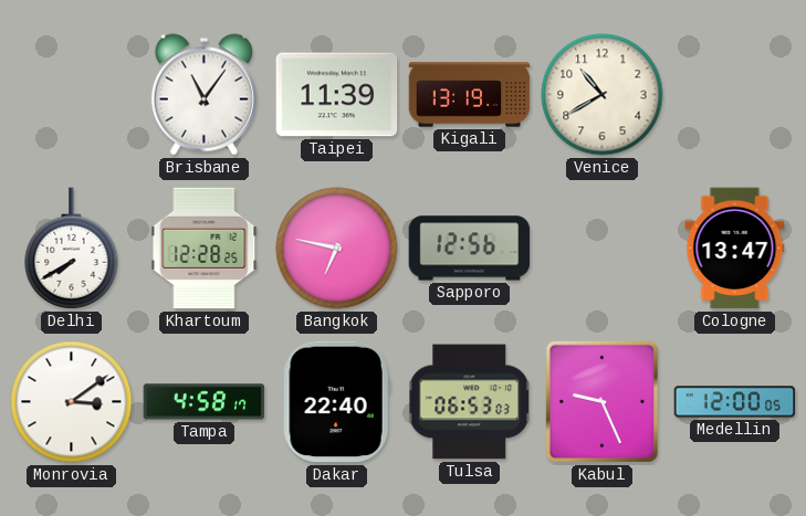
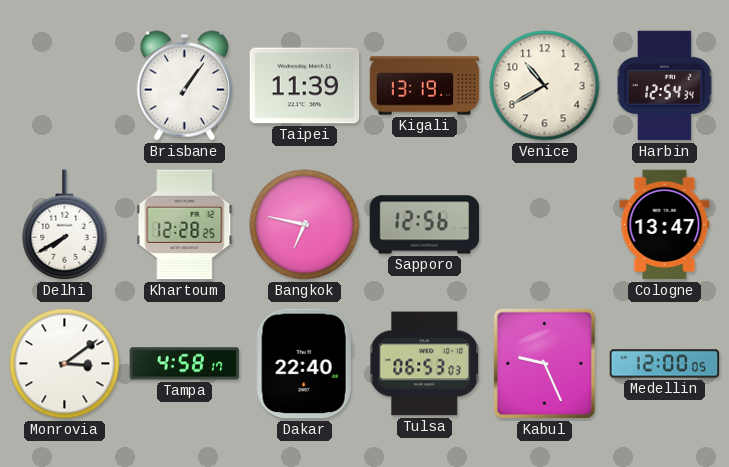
Brisbane: 11:06 -> 1:06 (184, 86)
Harbin: none -> 12:54 (664, 86)
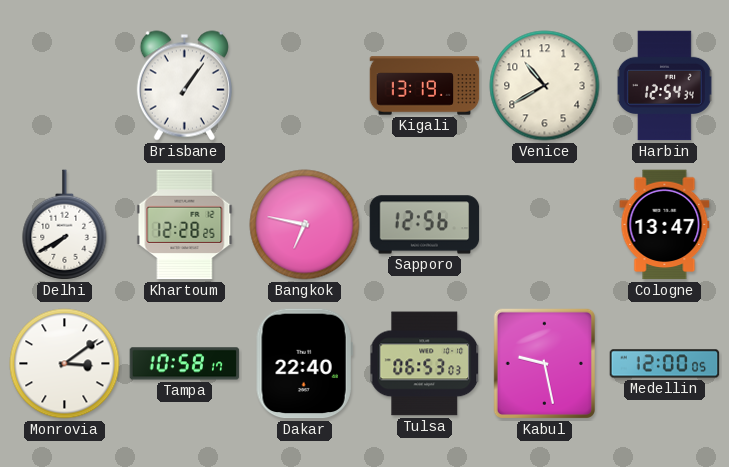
Taipei: 11:39 -> none (305, 86)
Tampa: 4:58 -> 10:58 (185, 364)
Kabul: 9:26 -> 9:28 (544, 363)
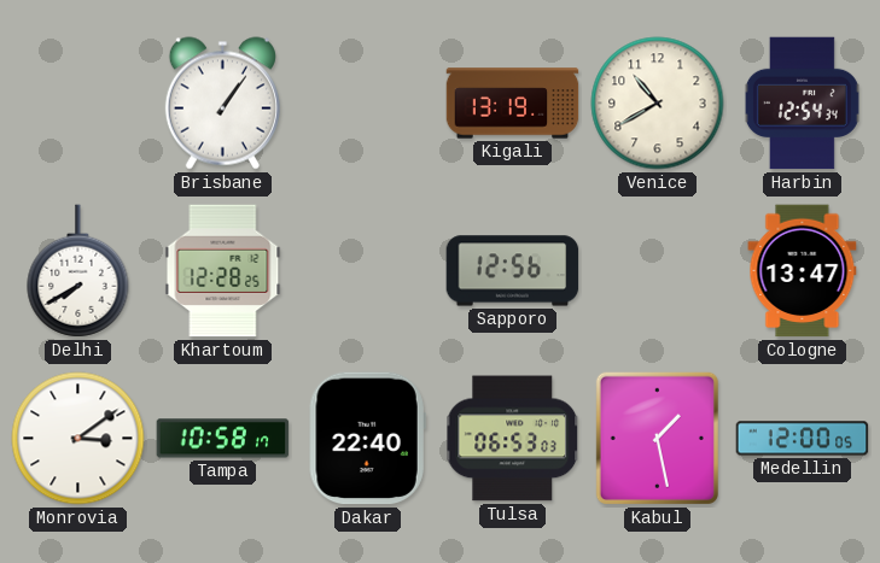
Bangkok: 6:47 -> none (305, 225)
Kabul: 9:28 -> 1:28 (657, 438)
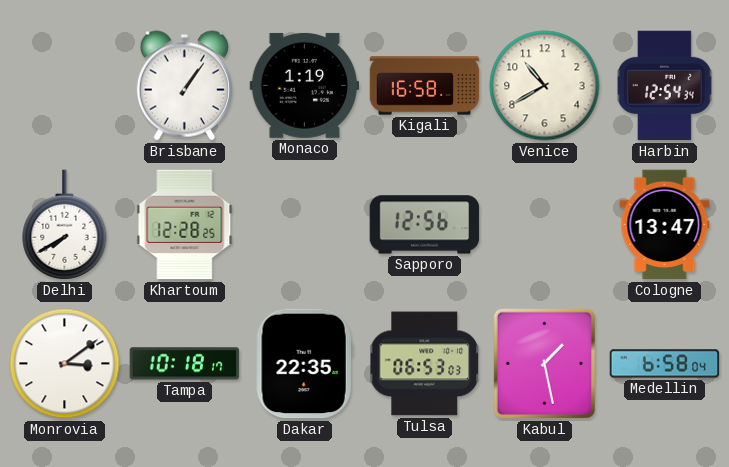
Monaco: none -> 1:19 (305, 85)
Kigali: 13:19 -> 16:58 (425, 86)
Tampa: 10:58 -> 10:18 (185, 364)
Dakar: 22:40 -> 22:35 (304, 364)
Medellin: 12:00 -> 6:58 (665, 364)
